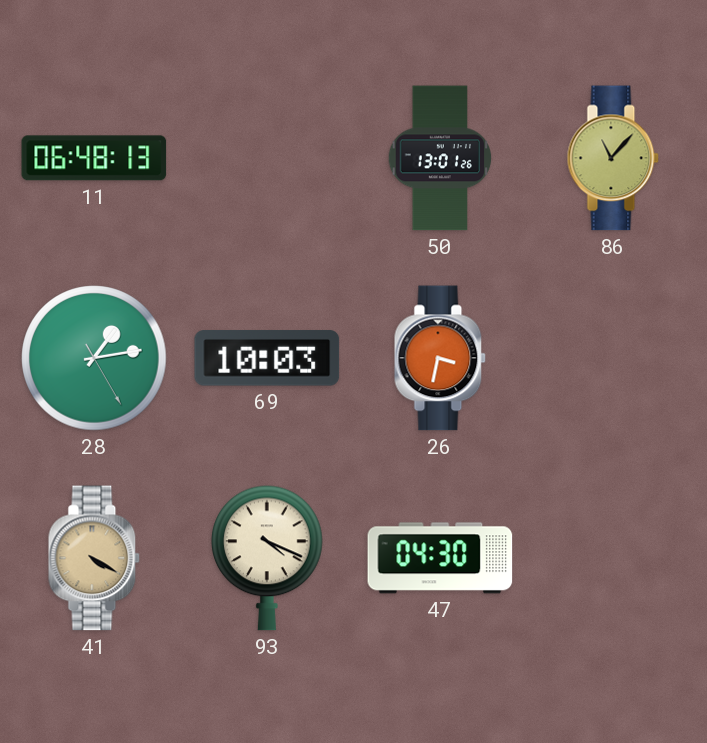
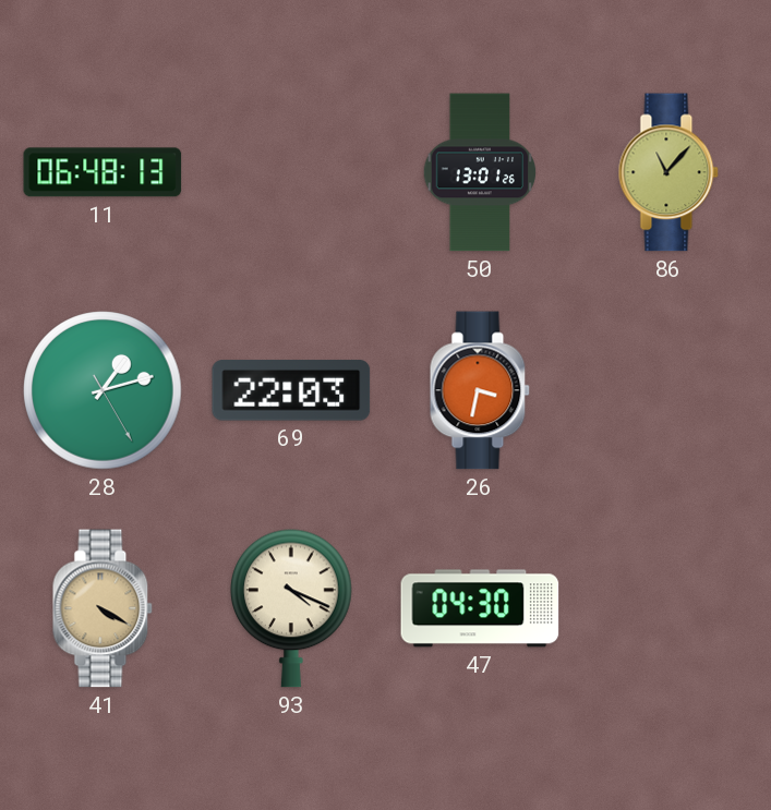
28: 1:13 -> 1:12 (103, 390)
69: 10:03 -> 22:03 (291, 390)
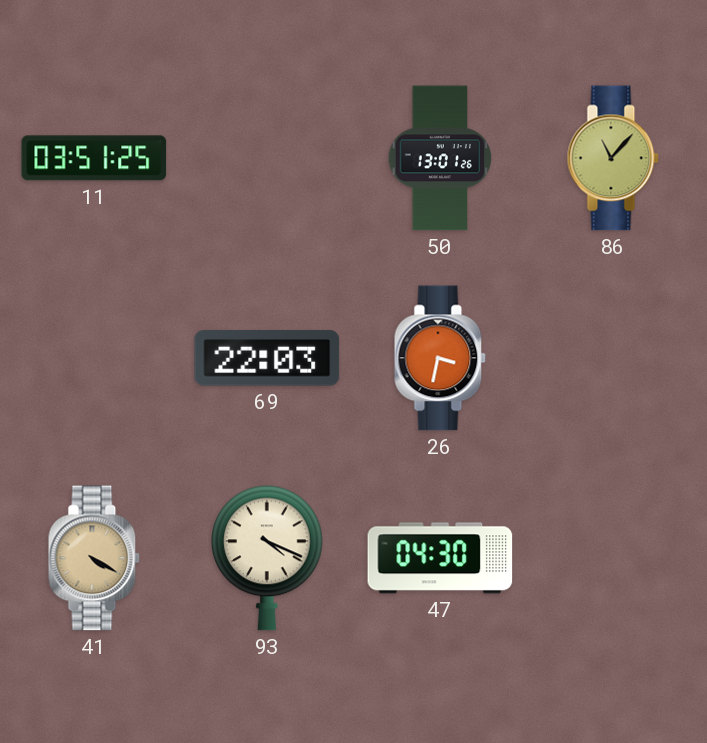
11: 06:48 -> 03:51 (94, 158)
28: 1:12 -> none (103, 390)
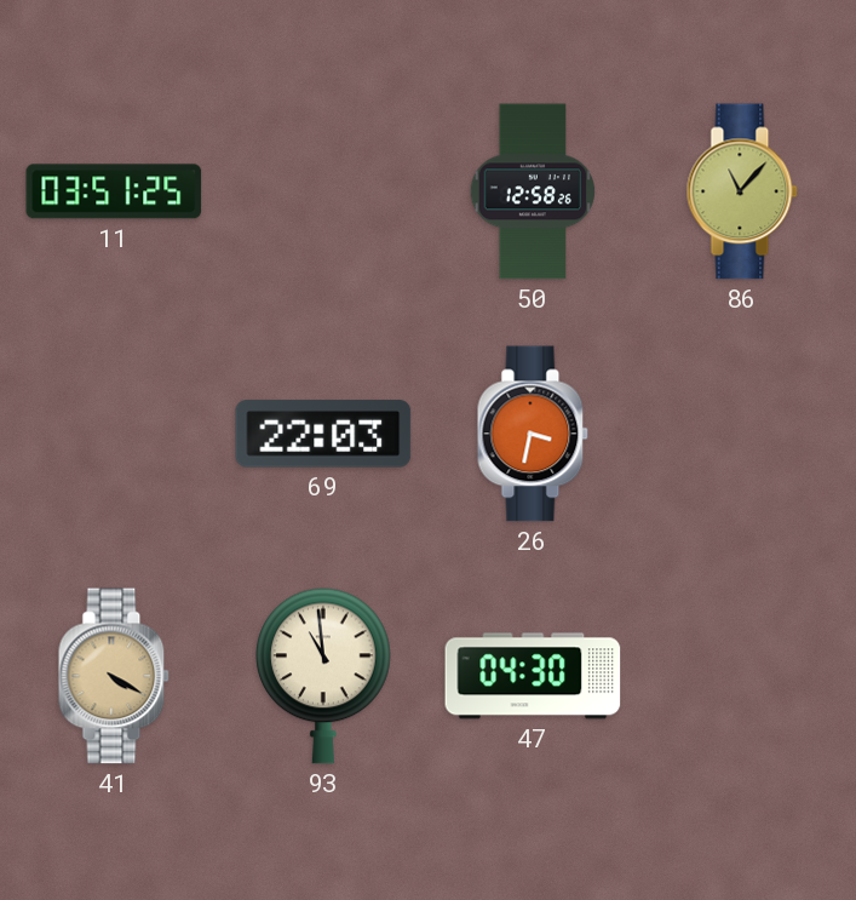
50: 13:01 -> 12:58 (533, 191)
93: 4:19 -> 10:59 (324, 676)
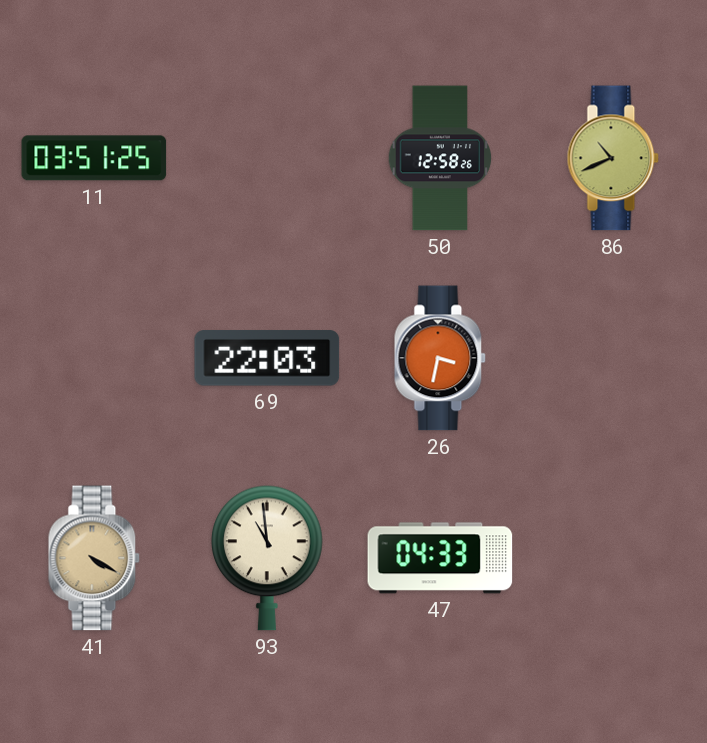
86: 11:07 -> 10:41 (613, 158)
47: 04:30 -> 04:33 (440, 558)
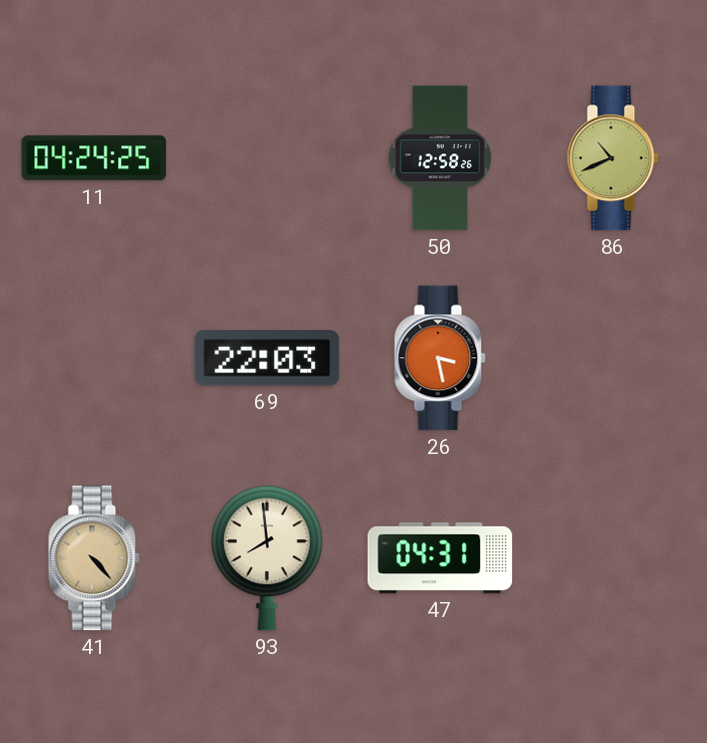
11: 03:51 -> 04:24 (94, 158)
26: 3:32 -> 3:28 (440, 358)
41: 4:20 -> 4:23 (94, 558)
93: 10:59 -> 7:59 (268, 558)
47: 04:33 -> 04:31 (440, 558)
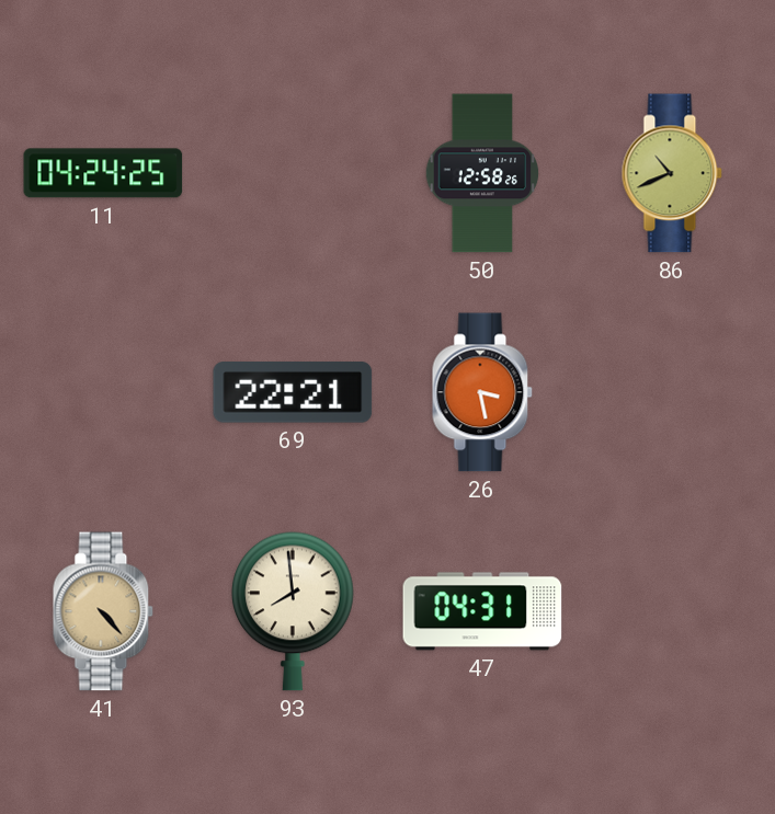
69: 22:03 -> 22:21 (293, 392)
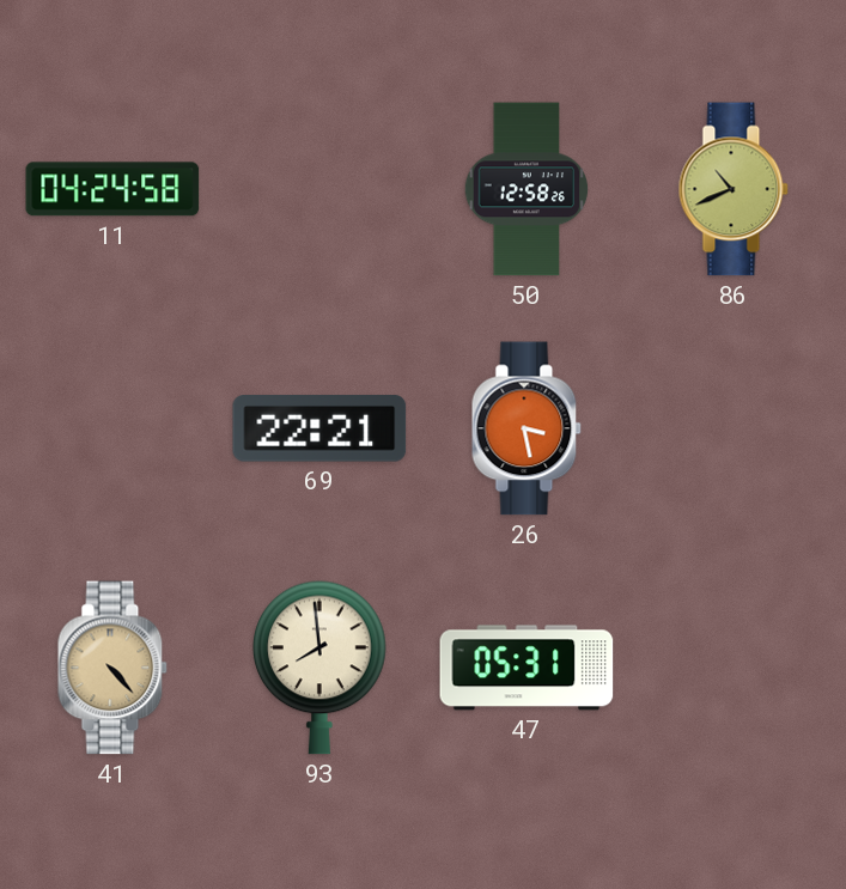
11: 04:24:25 -> 04:24:58 (112, 189)
47: 04:31 -> 05:31 (527, 668)
